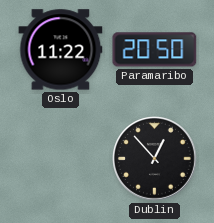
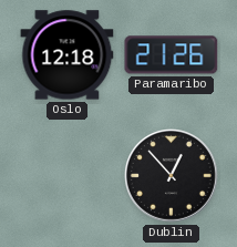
Oslo: 11:22 -> 12:18 (68, 55)
Paramaribo: 20:50 -> 21:26 (172, 55)
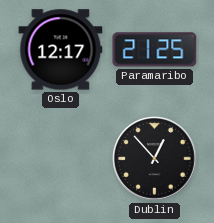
Oslo: 12:18 -> 12:17 (61, 50)
Paramaribo: 21:26 -> 21:25 (155, 50)
